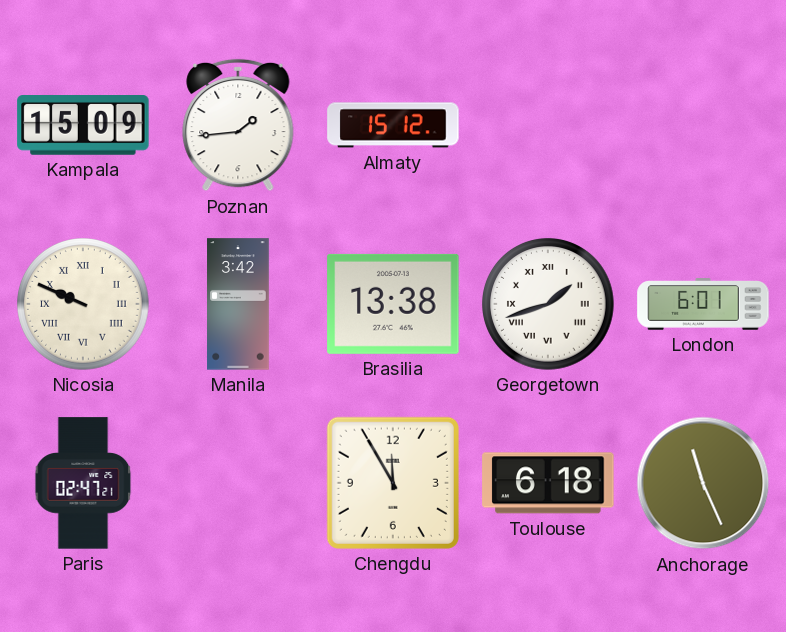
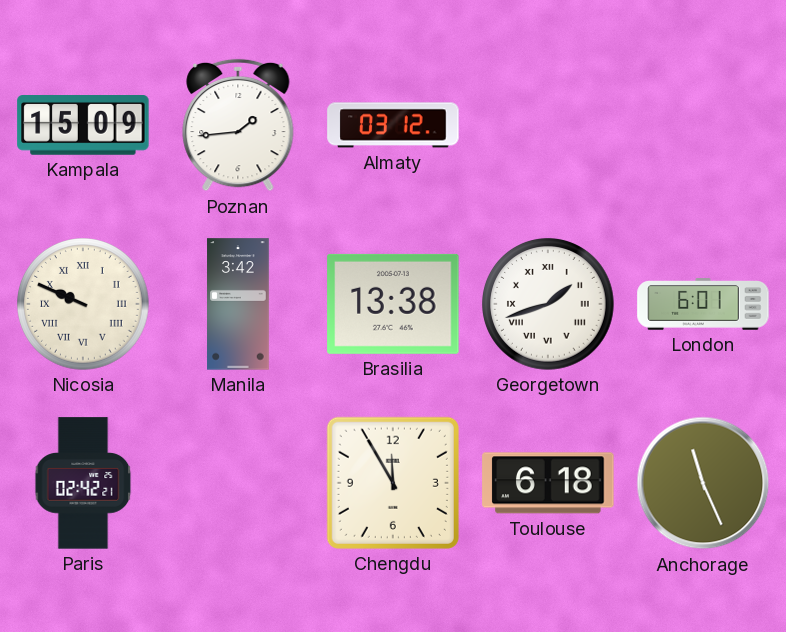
Almaty: 15:12 -> 03:12 (393, 125)
Paris: 02:47 -> 02:42 (83, 483)
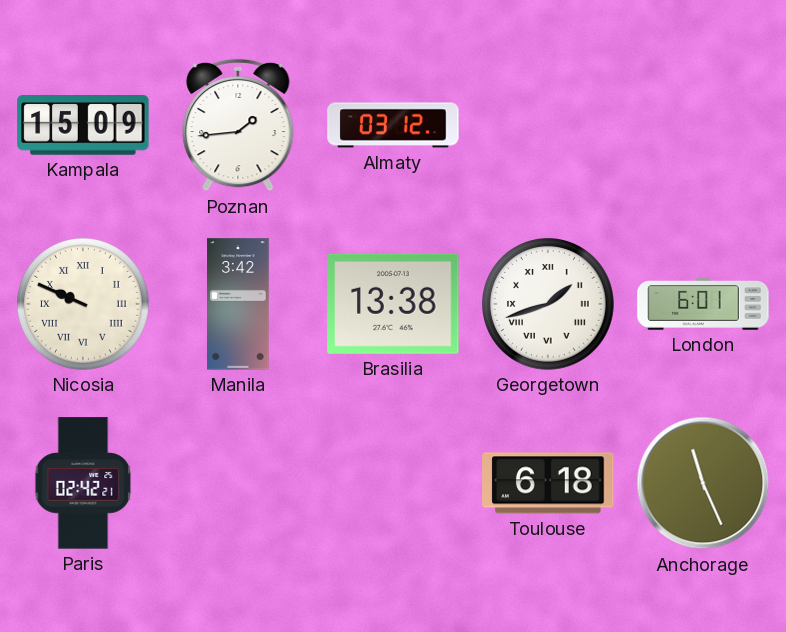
Chengdu: 11:55 -> none (393, 483)
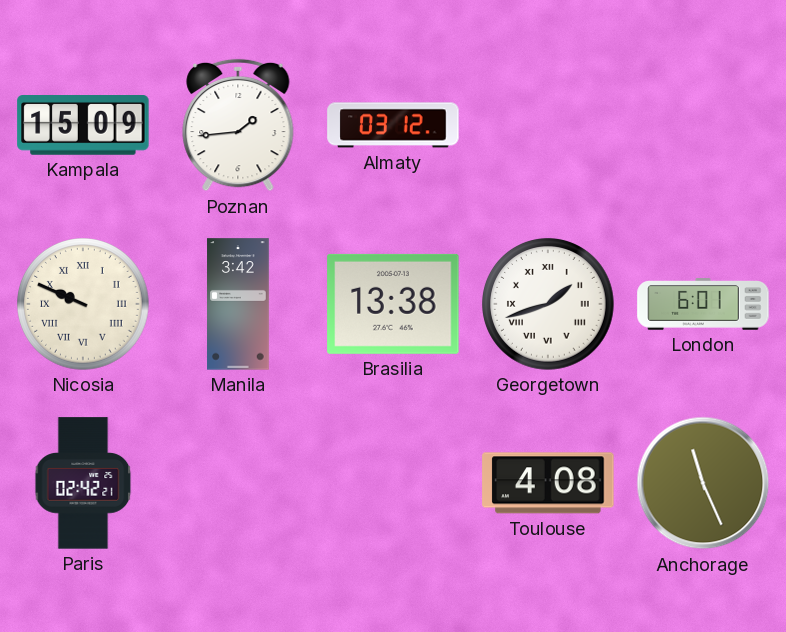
Toulouse: 6:18 -> 4:08 (548, 483)
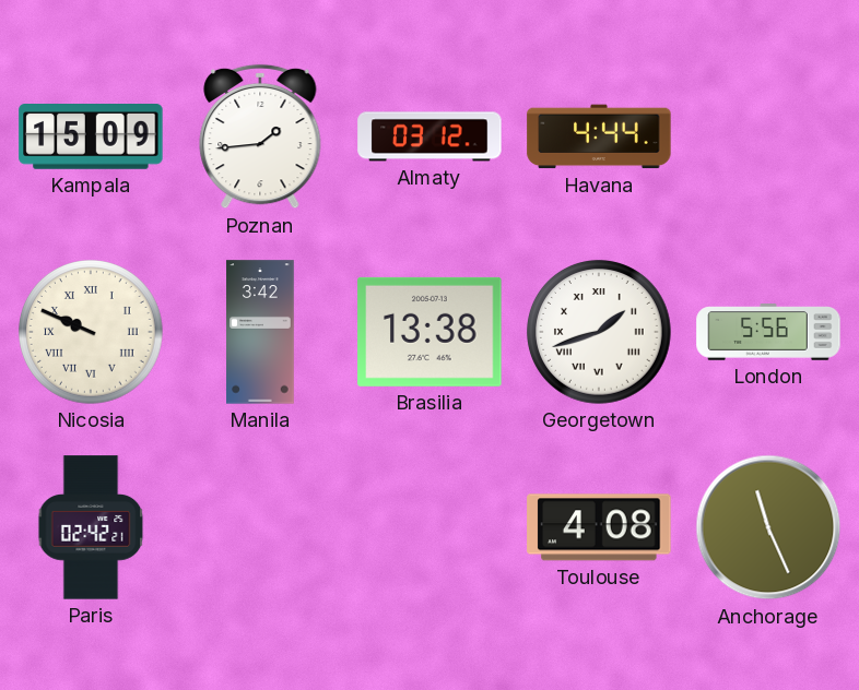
Havana: none -> 4:44 (599, 136)
London: 6:01 -> 5:56 (768, 332)
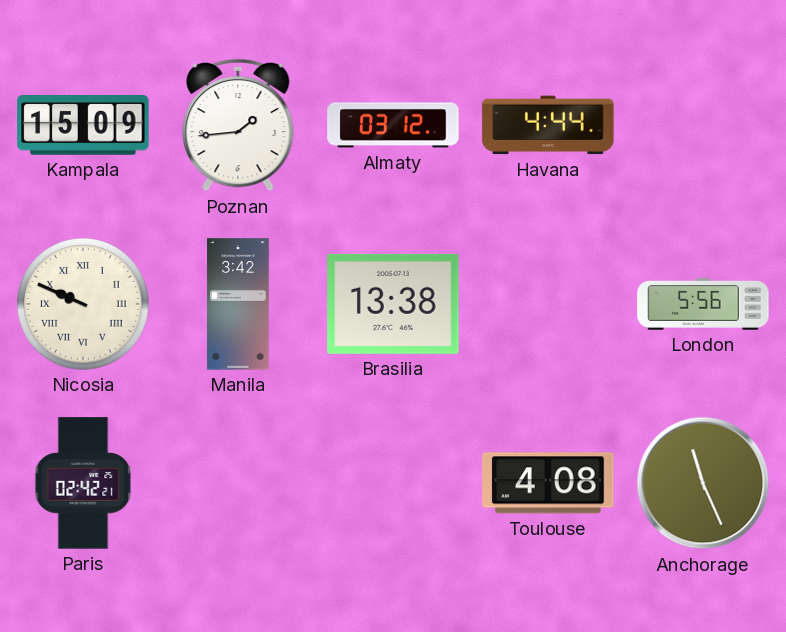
Georgetown: 1:42 -> none (600, 333)
